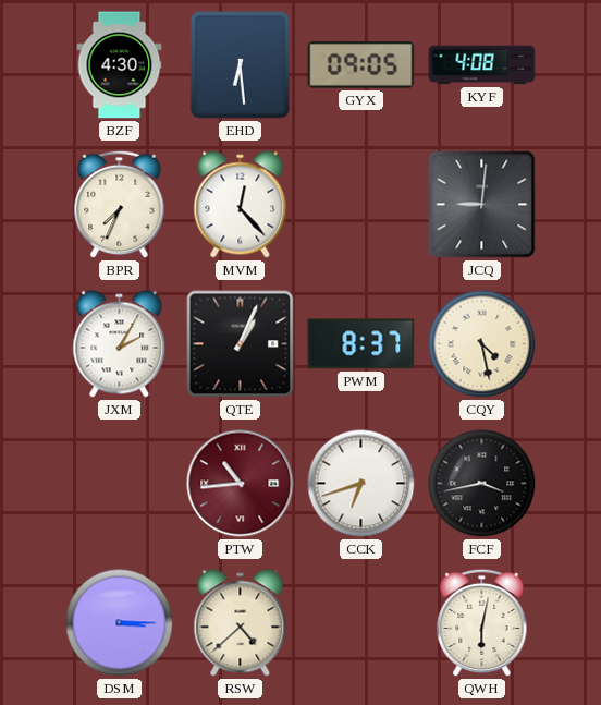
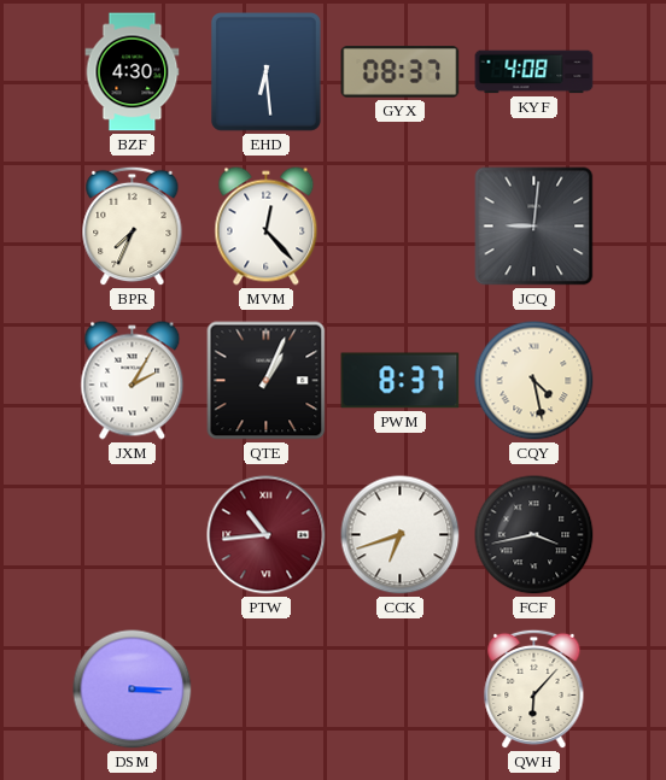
GYX: 09:05 -> 08:37 (401, 72)
RSW: 4:38 -> none (241, 623)
QWH: 6:02 -> 6:07 (534, 690)
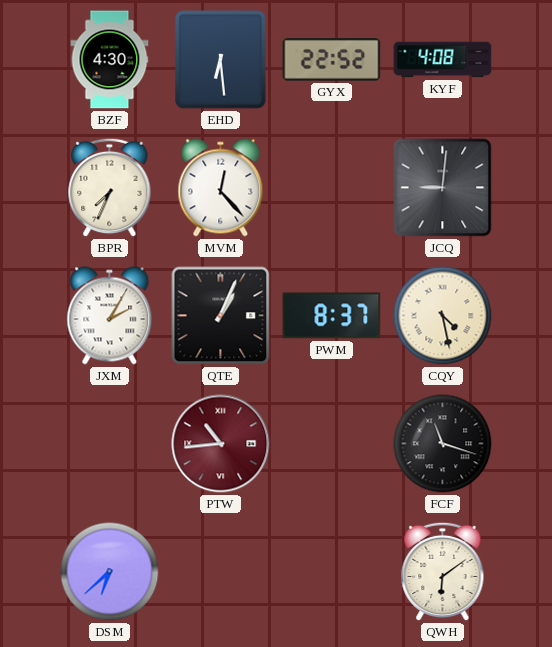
GYX: 08:37 -> 22:52 (332, 60)
CCK: 6:42 -> none (401, 535)
FCF: 3:43 -> 11:18 (443, 444)
DSM: 3:15 -> 6:38 (110, 572)
QWH: 6:07 -> 6:09 (443, 572)
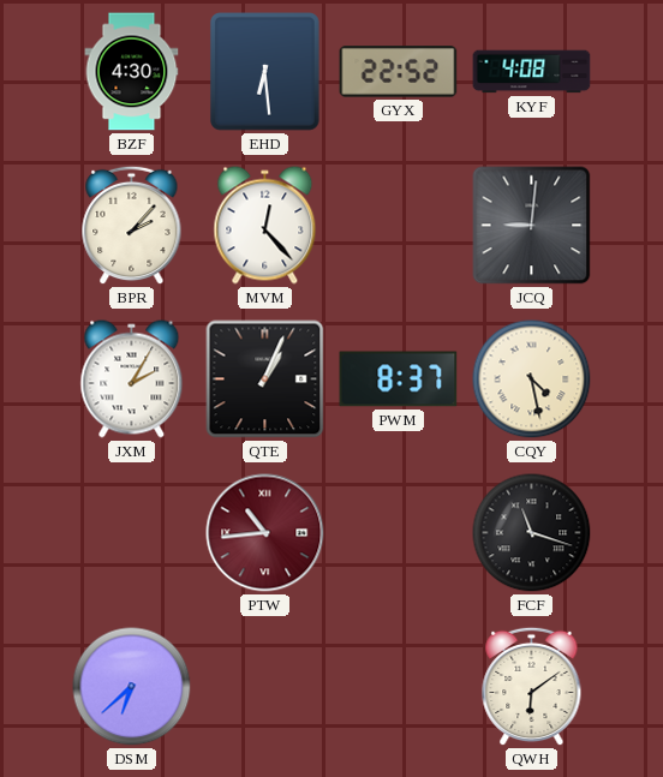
BPR: 7:34 -> 2:07 (132, 226)
